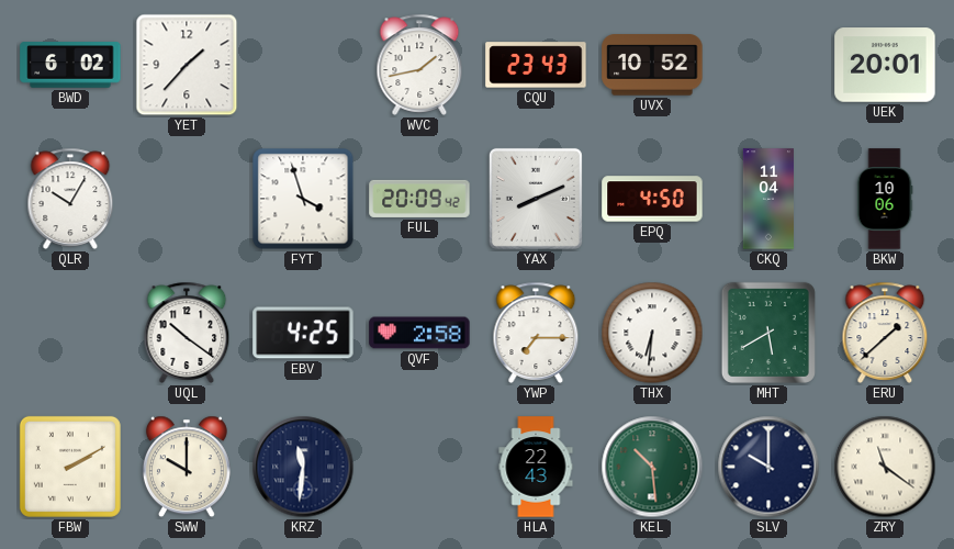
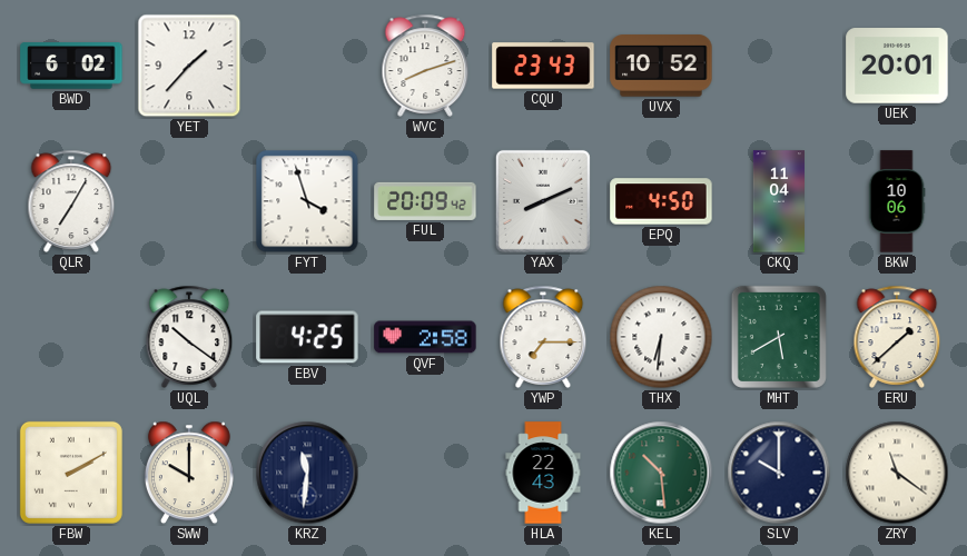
WVC: 1:43 -> 8:12 (425, 66)
QLR: 10:05 -> 7:05 (71, 201)
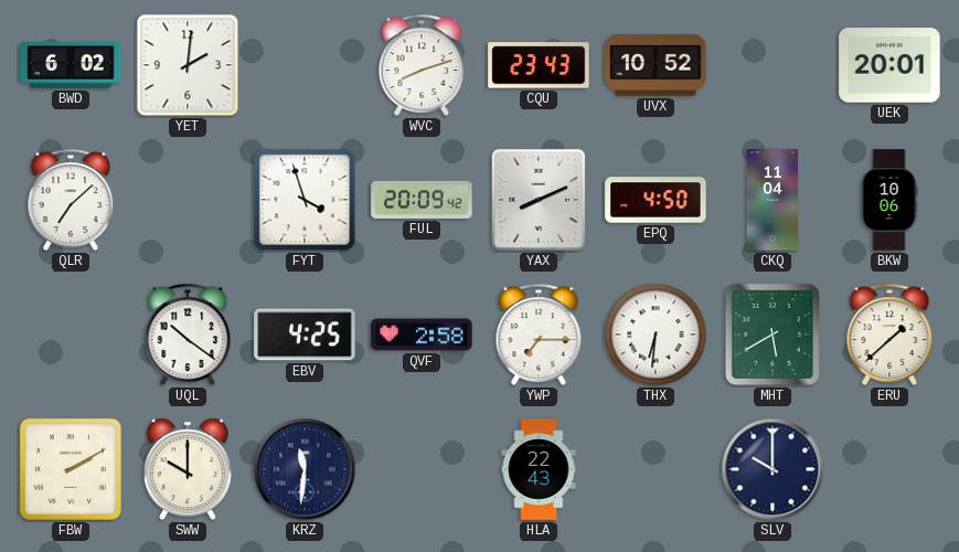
YET: 1:37 -> 2:01 (188, 65)
QLR: 7:05 -> 7:08 (71, 200)
KEL: 10:29 -> none (661, 473)
ZRY: 11:21 -> none (897, 473)
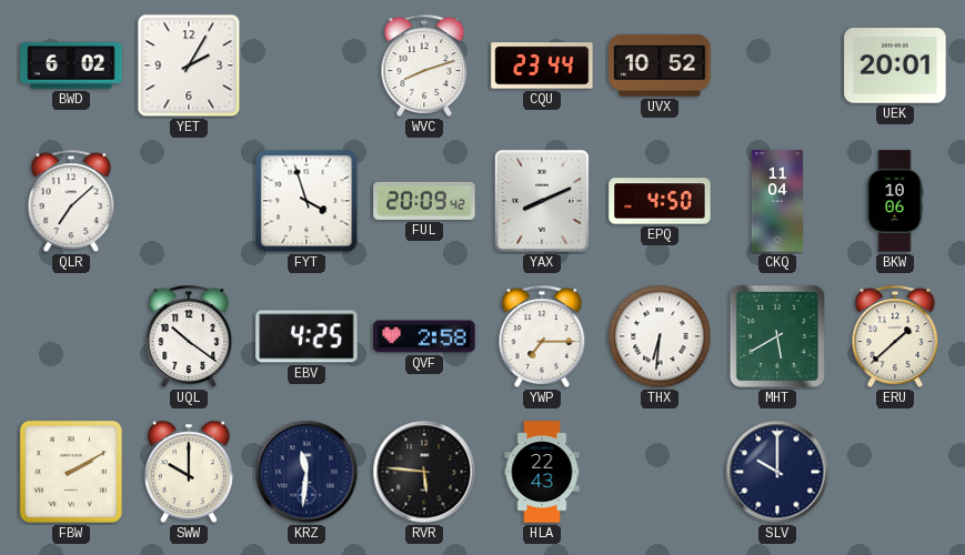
YET: 2:01 -> 2:05 (189, 65)
CQU: 23:43 -> 23:44 (542, 65)
RVR: none -> 5:46 (424, 472)
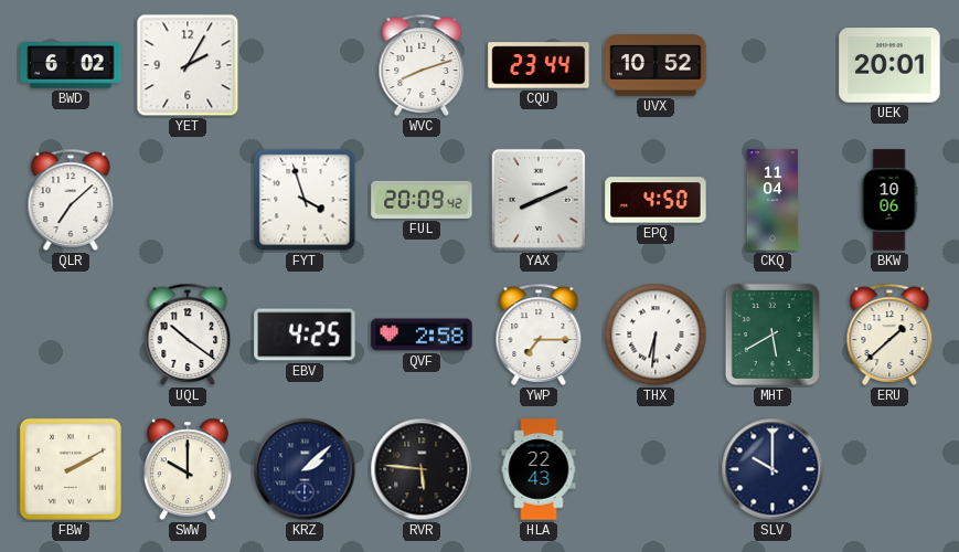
KRZ: 11:31 -> 2:08 (305, 469)
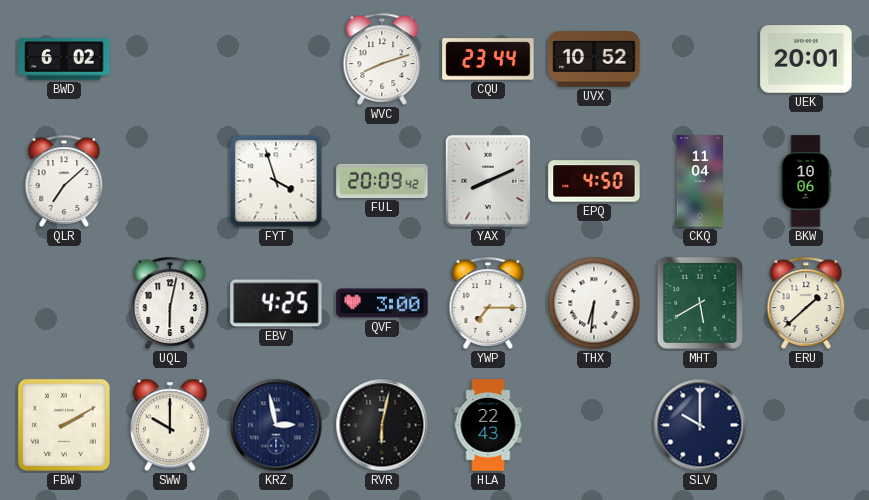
YET: 2:05 -> none (188, 65)
UQL: 10:21 -> 6:02 (170, 303)
QVF: 2:58 -> 3:00 (382, 303)
KRZ: 2:08 -> 2:58 (276, 425)
RVR: 5:46 -> 6:02 (382, 425)
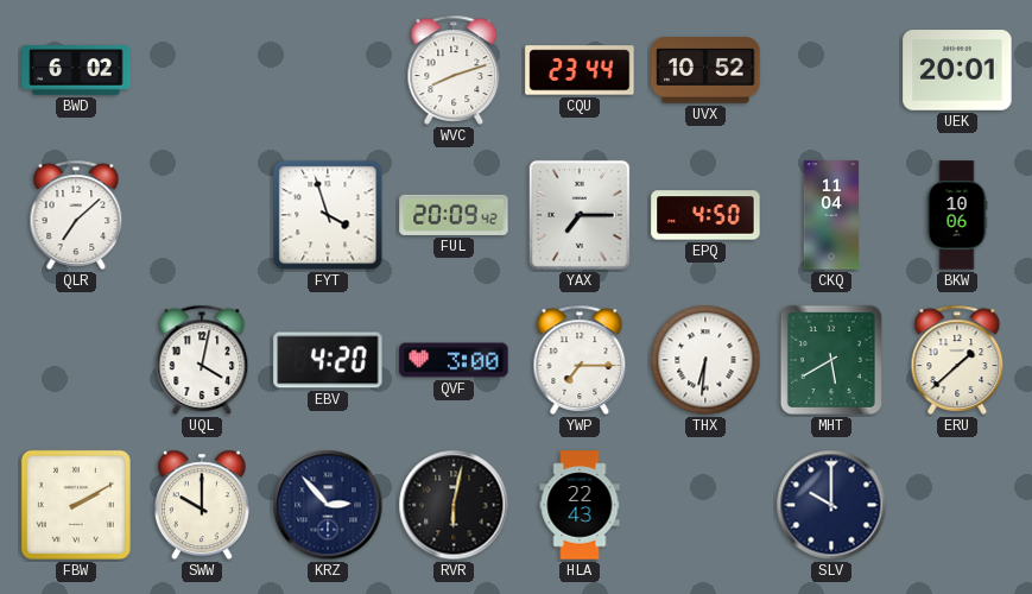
YAX: 8:11 -> 7:15 (580, 215)
UQL: 6:02 -> 4:02 (202, 360)
EBV: 4:25 -> 4:20 (328, 360)
KRZ: 2:58 -> 2:53 (328, 505)
